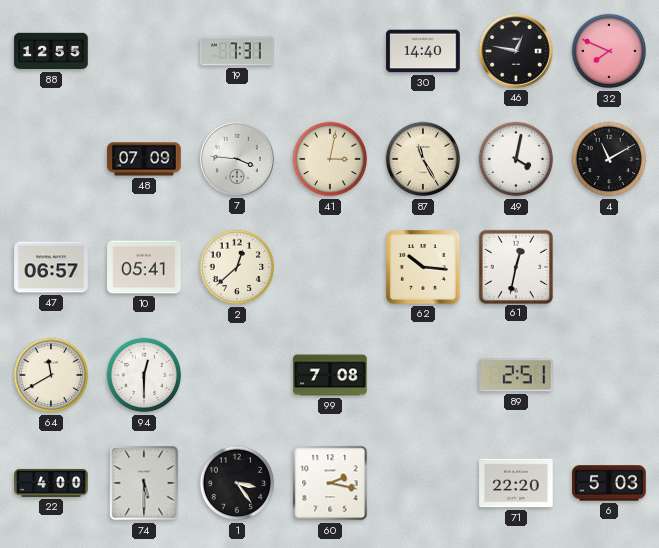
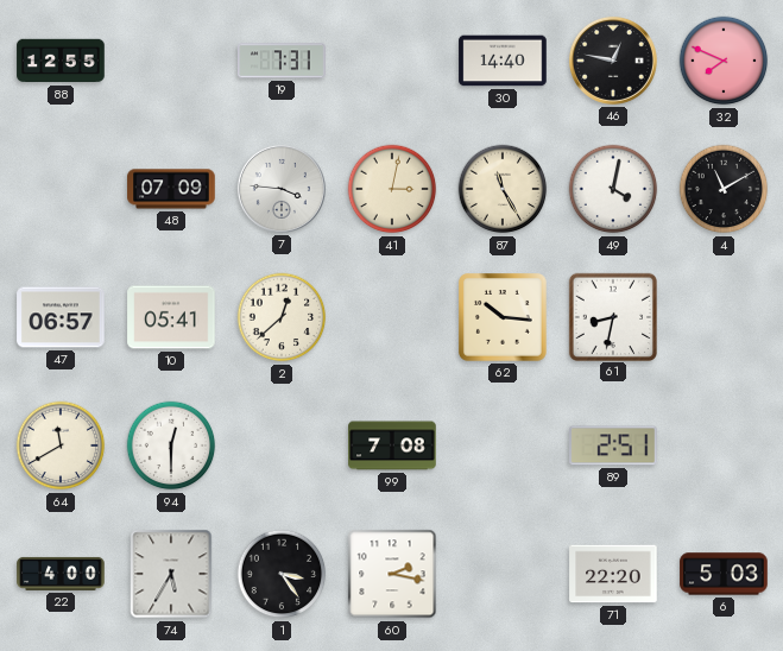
61: 12:32 -> 8:32 (612, 316)
74: 5:30 -> 5:35 (171, 574)
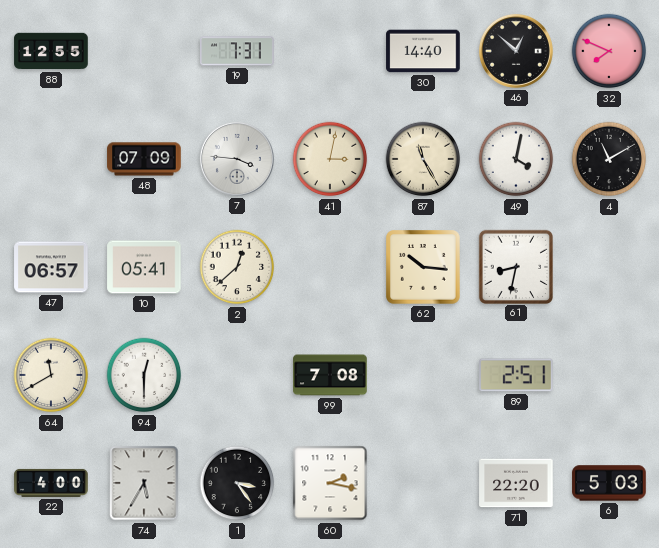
46: 12:47 -> 12:52 (516, 51)
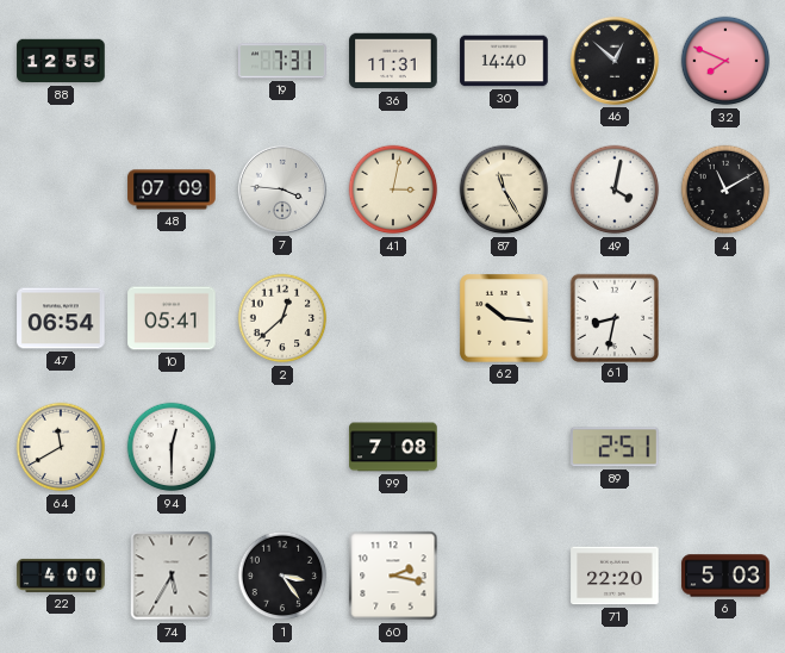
36: none -> 11:31 (393, 61)
47: 06:57 -> 06:54 (61, 318)
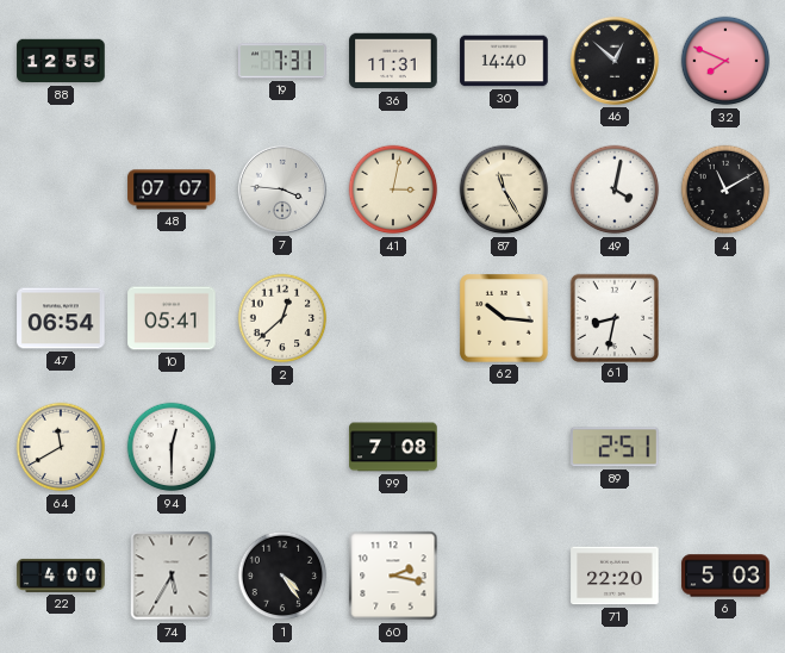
48: 07:09 -> 07:07 (172, 189)
1: 3:24 -> 4:24 (282, 576)
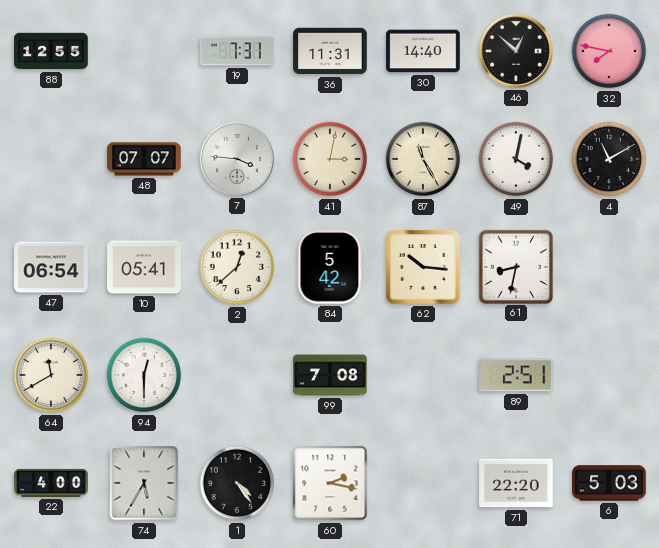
32: 7:49 -> 7:47 (609, 51)
84: none -> 5:42 (330, 267)
